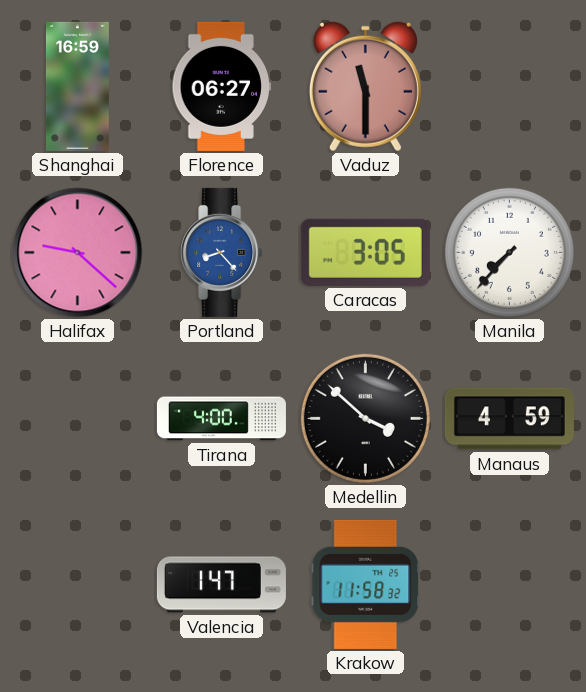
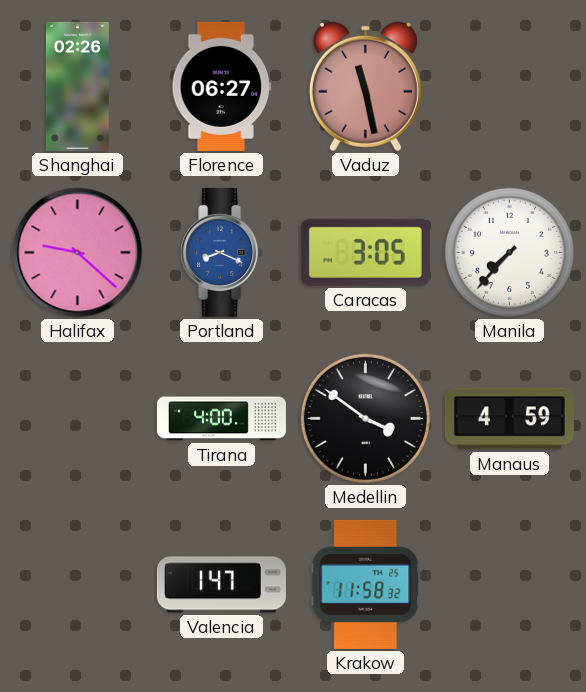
Shanghai: 16:59 -> 02:26 (77, 86)
Vaduz: 11:30 -> 11:28 (365, 87)
Portland: 8:23 -> 8:19 (222, 252)
Medellin: 3:52 -> 3:51 (365, 418)
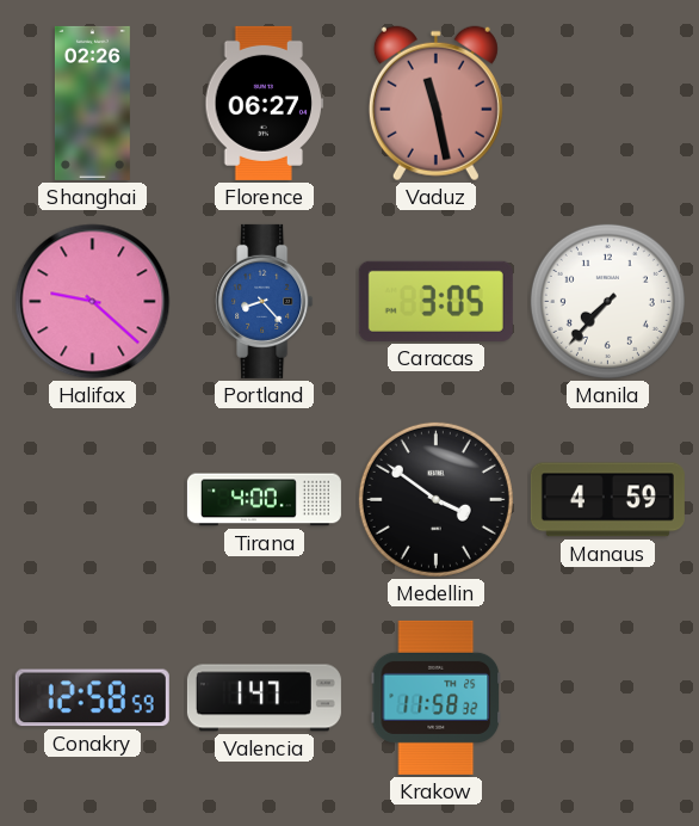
Portland: 8:19 -> 8:23 (265, 301)
Conakry: none -> 12:58 (92, 698)
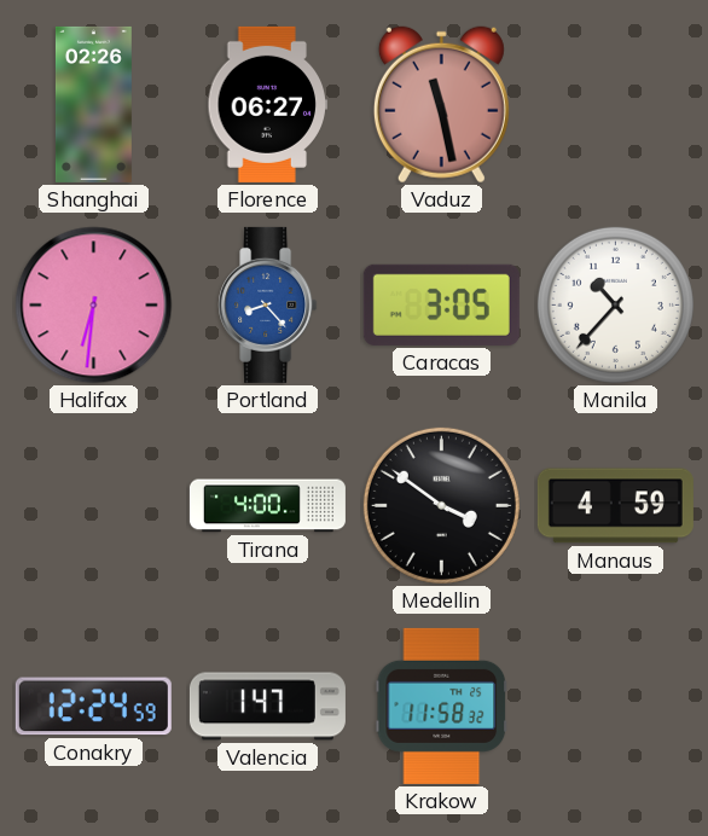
Halifax: 9:22 -> 6:31 (94, 306)
Manila: 7:37 -> 10:37 (615, 304)
Conakry: 12:58 -> 12:24 (93, 707)
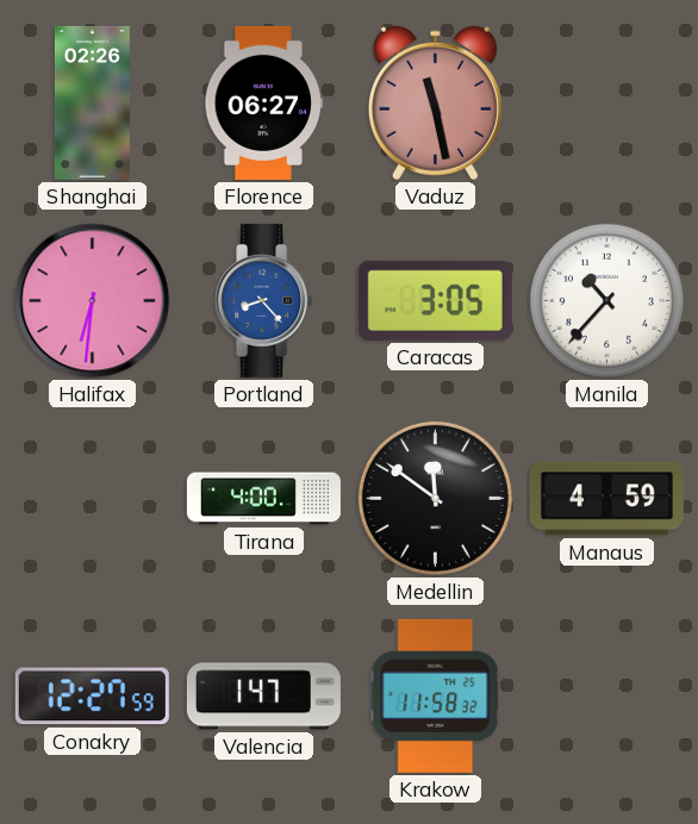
Medellin: 3:51 -> 11:51 (435, 498)
Conakry: 12:24 -> 12:27 (92, 697)
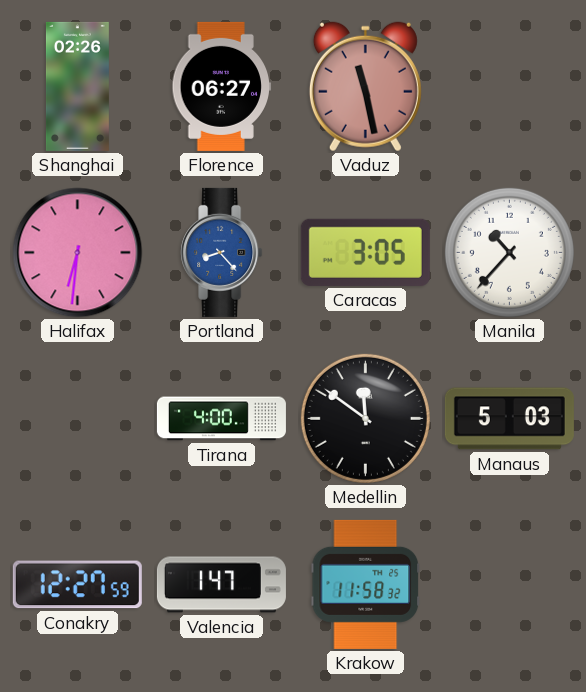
Manaus: 4:59 -> 5:03 (509, 419)
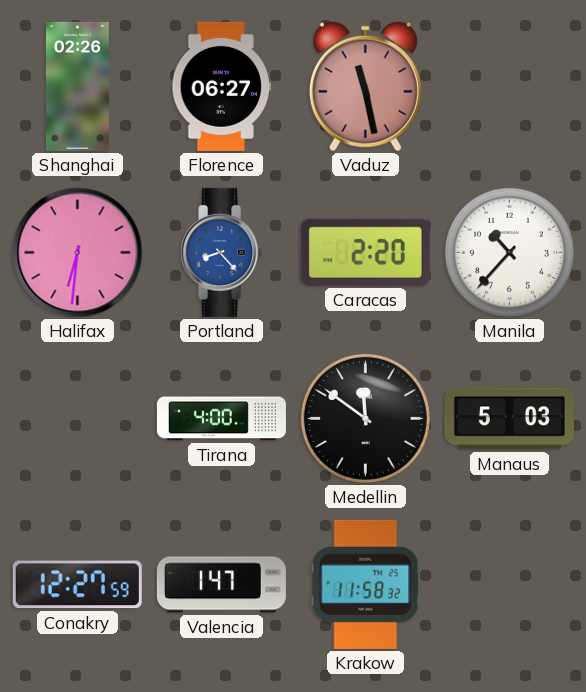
Caracas: 3:05 -> 2:20 (365, 252)
